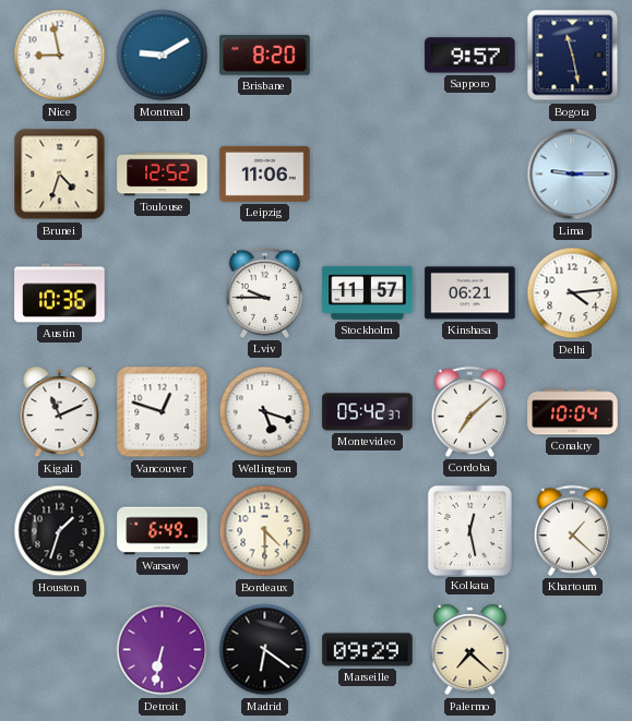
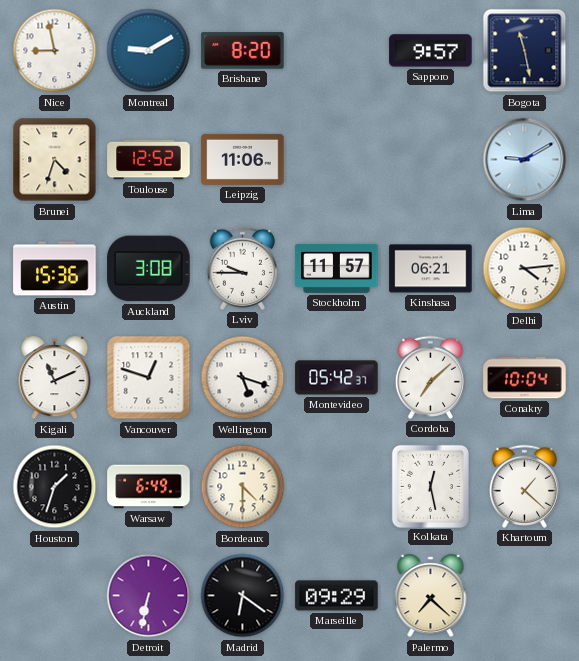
Lima: 9:15 -> 9:10 (525, 160)
Austin: 10:36 -> 15:36 (55, 269)
Auckland: none -> 3:08 (149, 269)
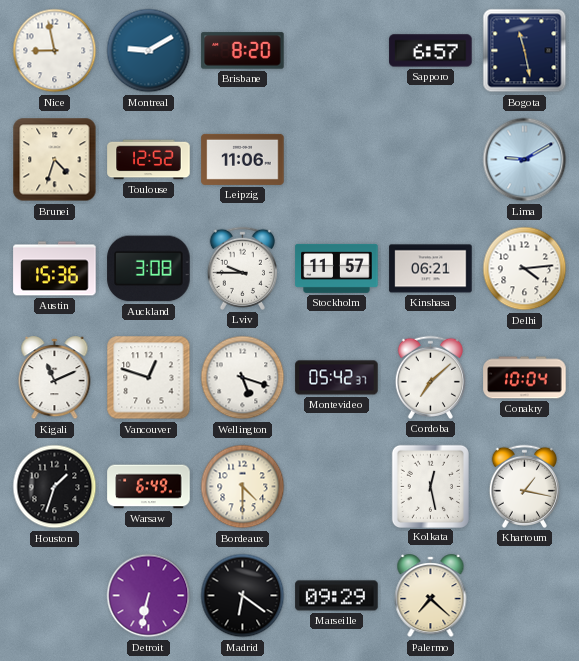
Sapporo: 9:57 -> 6:57 (431, 51)
Khartoum: 1:22 -> 1:17 (524, 486)
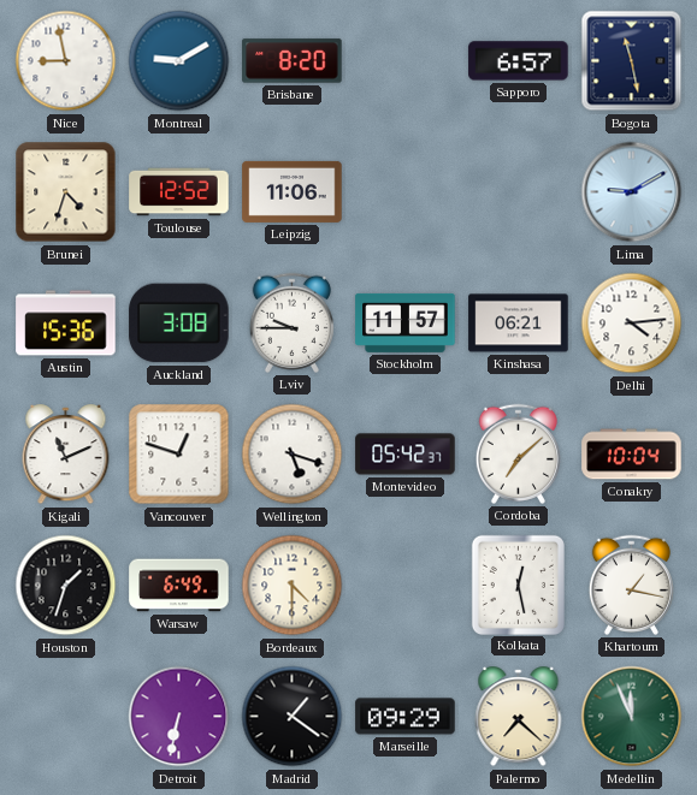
Madrid: 6:21 -> 1:21 (293, 717)
Medellin: none -> 11:56 (632, 717)
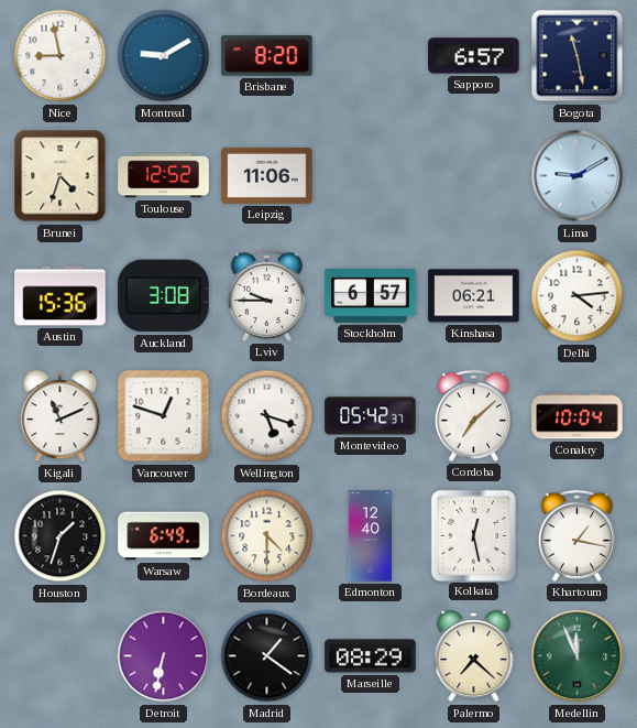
Stockholm: 11:57 -> 6:57 (371, 295)
Edmonton: none -> 12:40 (370, 536)
Marseille: 09:29 -> 08:29 (371, 656)
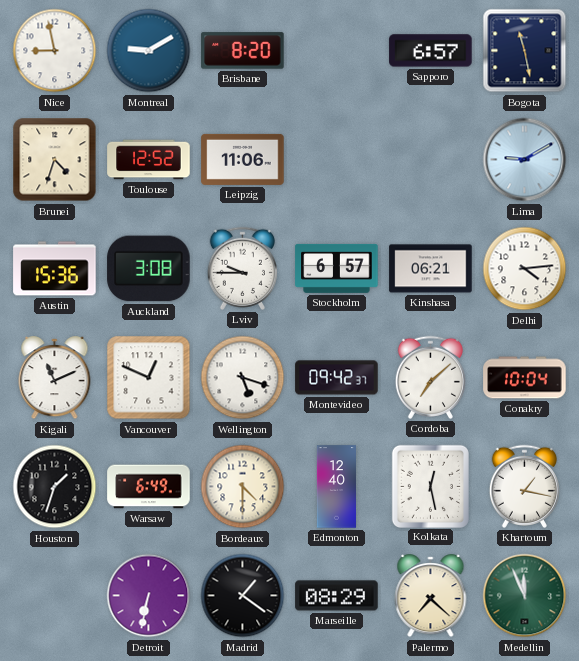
Vancouver: 12:48 -> 12:49 (149, 378)
Montevideo: 05:42 -> 09:42 (337, 378)
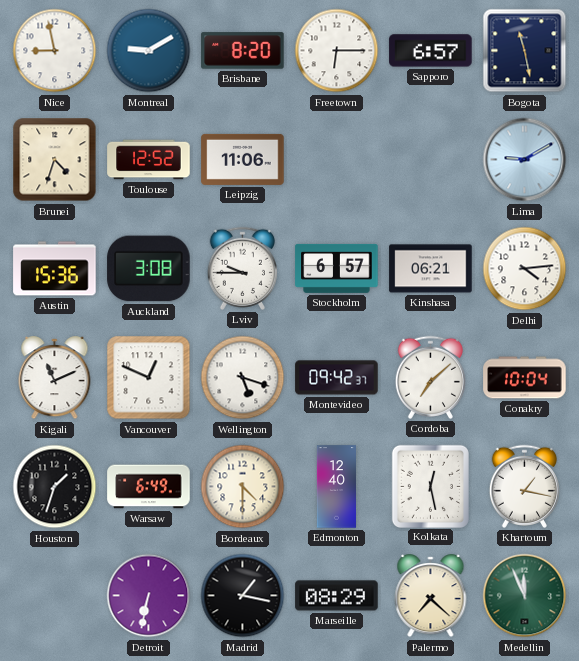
Freetown: none -> 6:15 (337, 51)
Madrid: 1:21 -> 1:17 (243, 596)
